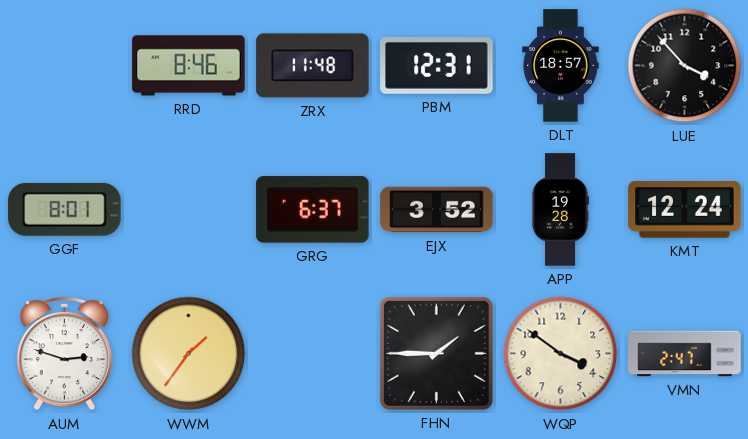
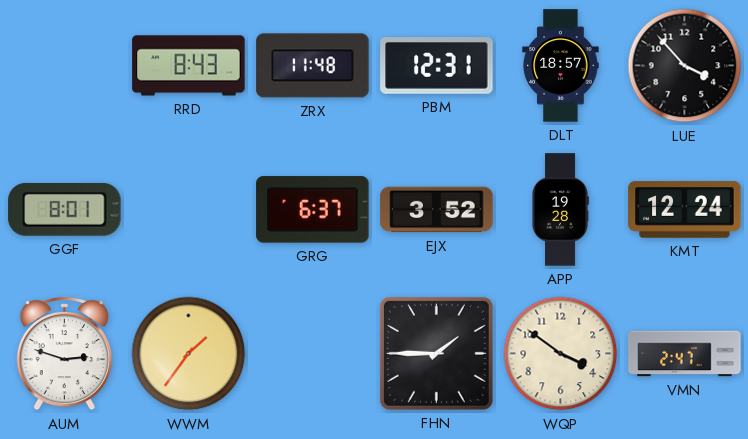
RRD: 8:46 -> 8:43 (189, 66)
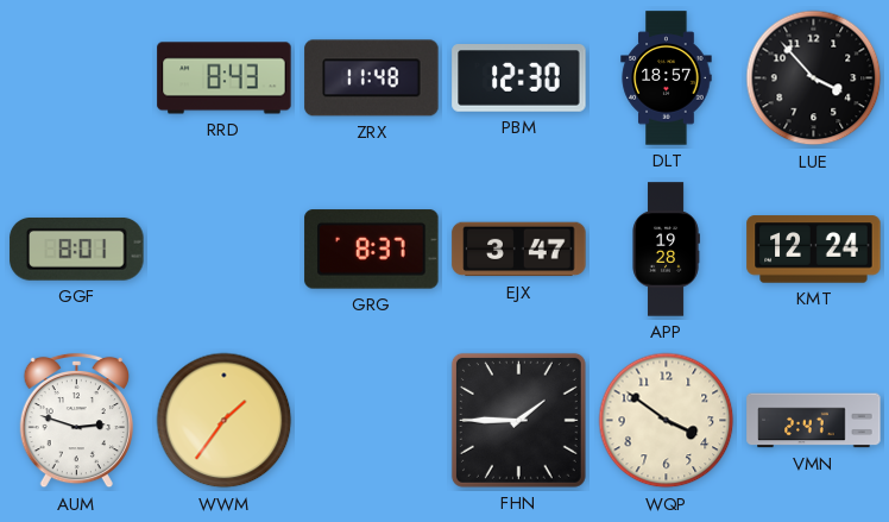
PBM: 12:31 -> 12:30 (519, 78)
GRG: 6:37 -> 8:37 (372, 250)
EJX: 3:52 -> 3:47 (519, 250)
